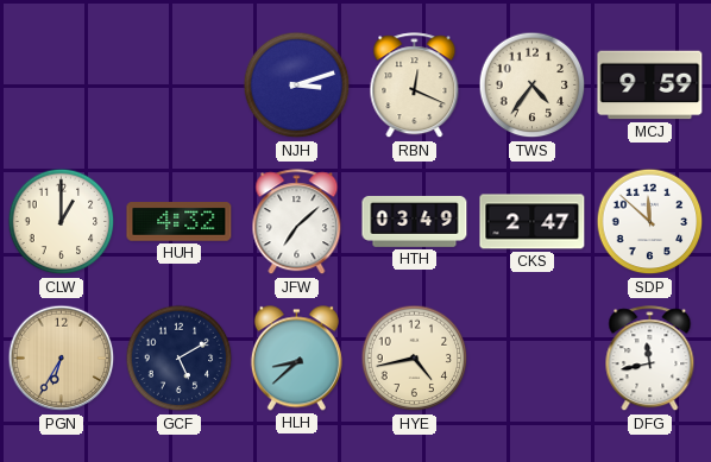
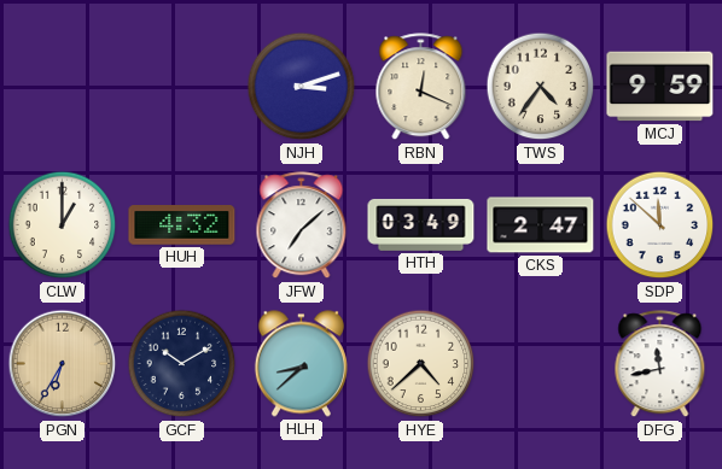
GCF: 5:10 -> 10:10 (182, 364)
HYE: 4:43 -> 4:38 (421, 364)
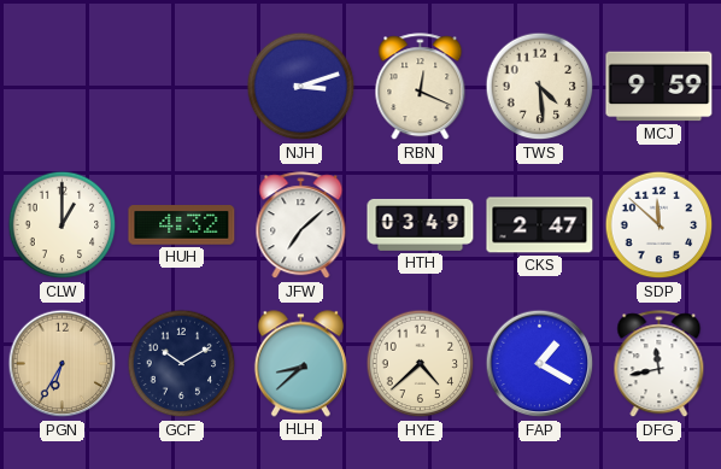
TWS: 4:36 -> 4:29 (540, 87)
FAP: none -> 1:20 (540, 364)
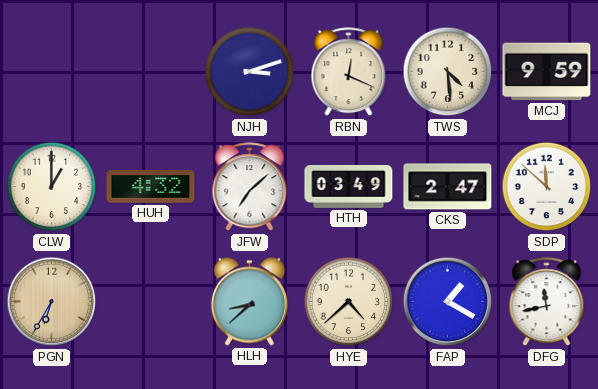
GCF: 10:10 -> none (182, 364)
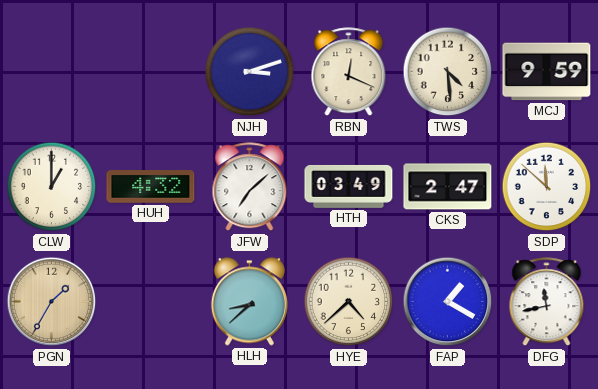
PGN: 6:35 -> 1:35 (52, 302)
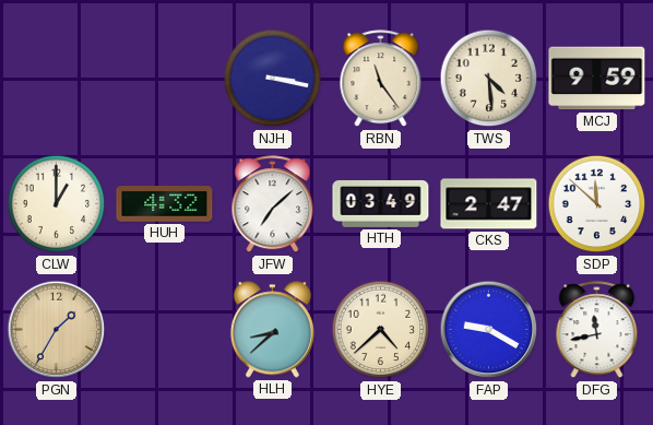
NJH: 3:12 -> 3:17 (273, 79)
RBN: 12:19 -> 11:24 (381, 79)
FAP: 1:20 -> 9:20 (489, 330)
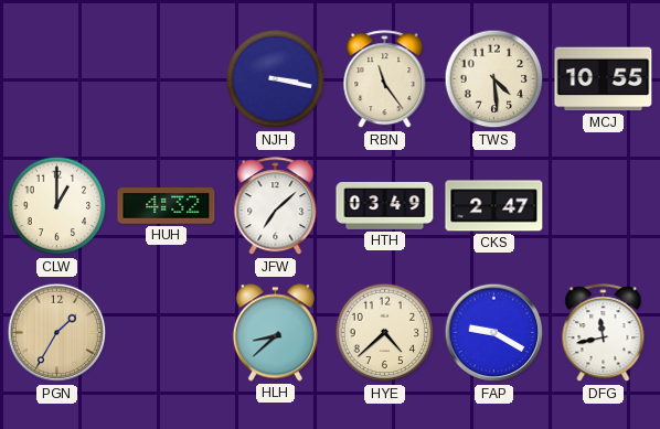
MCJ: 9:59 -> 10:55 (604, 79)
SDP: 11:52 -> none (597, 204)
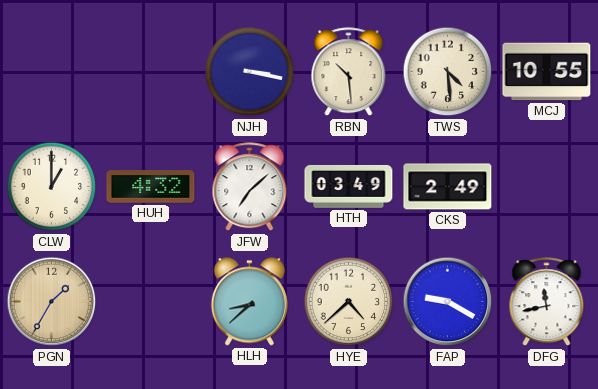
RBN: 11:24 -> 10:29 (349, 72)
CKS: 2:47 -> 2:49 (448, 187)
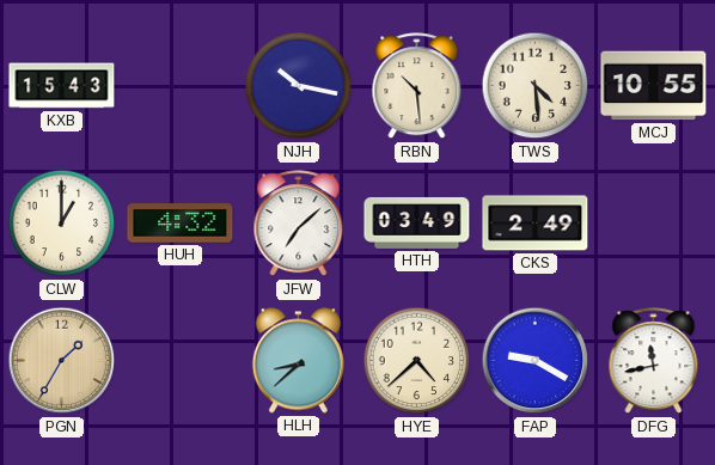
KXB: none -> 15:43 (62, 86)
NJH: 3:17 -> 10:17 (299, 86)
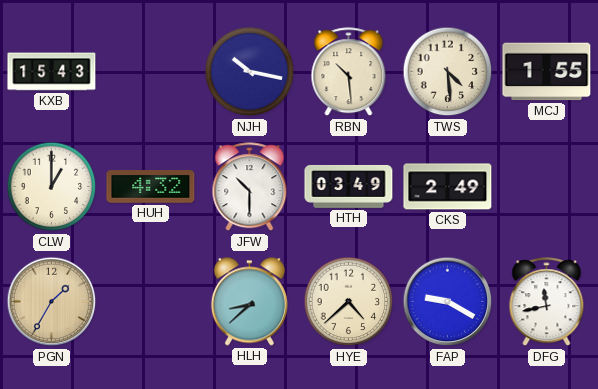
MCJ: 10:55 -> 1:55 (547, 72)
JFW: 7:08 -> 10:30 (250, 187)
